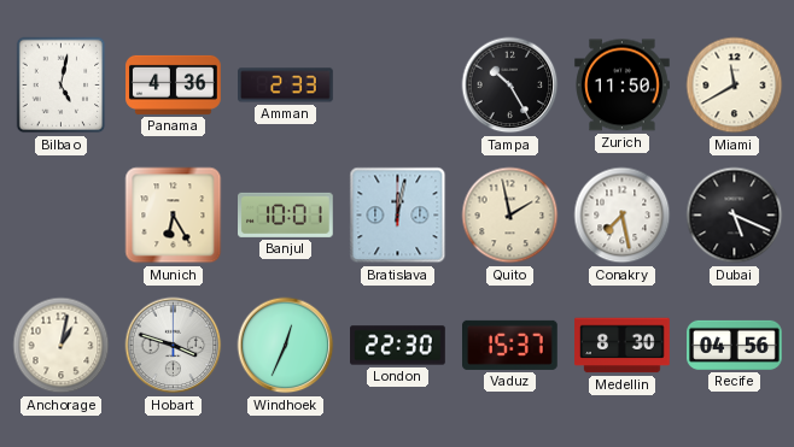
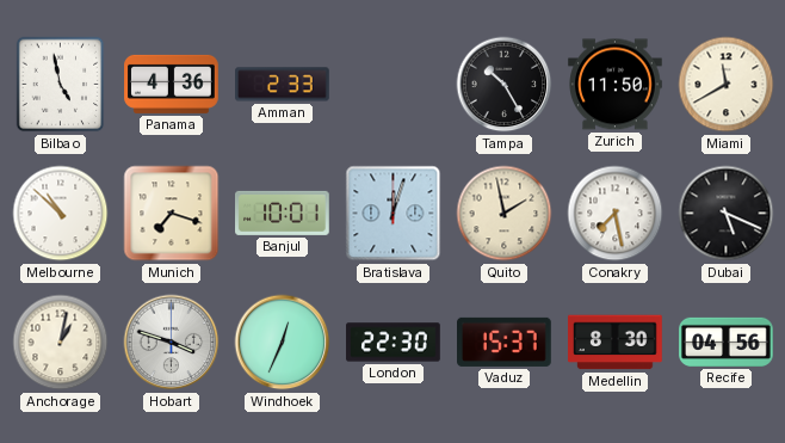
Bilbao: 5:02 -> 4:58 (61, 85)
Melbourne: none -> 10:52 (61, 214)
Munich: 6:25 -> 7:18 (172, 214)
Bratislava: 12:02 -> 12:03 (394, 214)
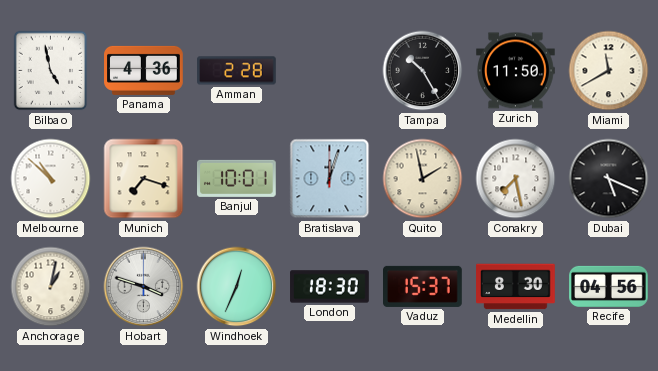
Amman: 2:33 -> 2:28 (237, 71)
London: 22:30 -> 18:30 (330, 287)
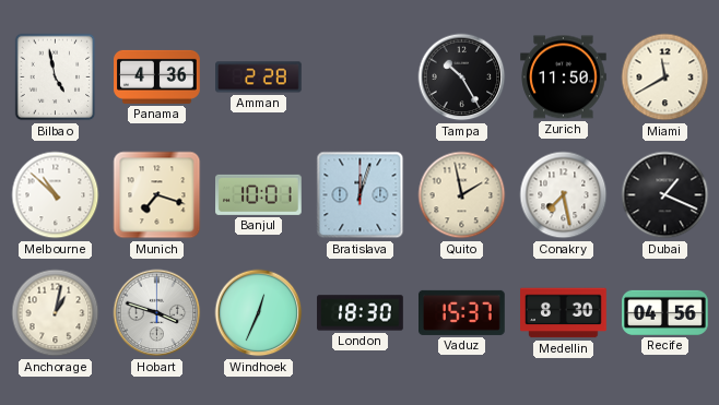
Dubai: 5:19 -> 1:19 (665, 195)
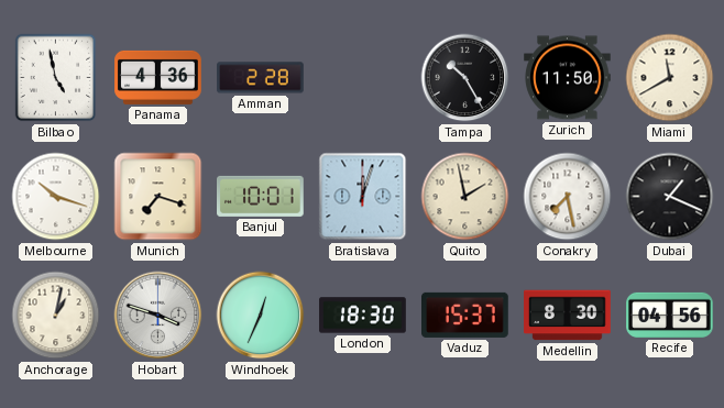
Melbourne: 10:52 -> 10:18 (56, 197)
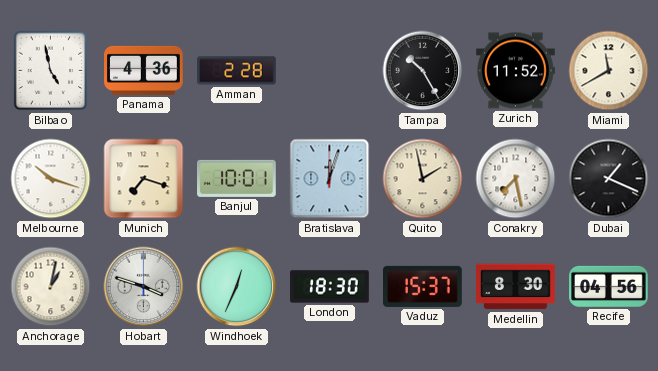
Zurich: 11:50 -> 11:52 (516, 71)
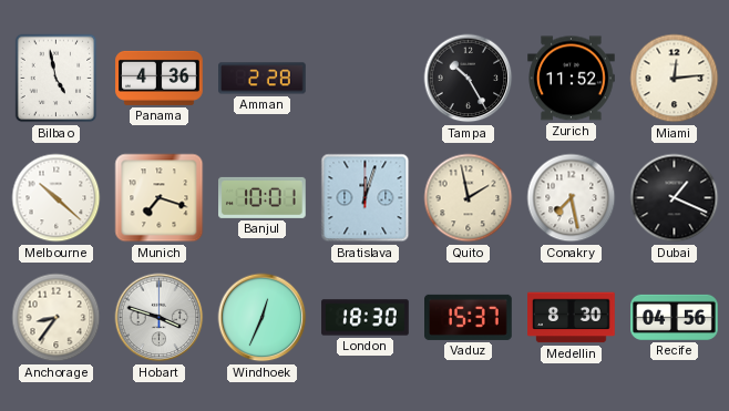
Miami: 11:40 -> 12:14 (675, 79)
Melbourne: 10:18 -> 10:22 (57, 198)
Anchorage: 1:02 -> 8:36 (57, 318)
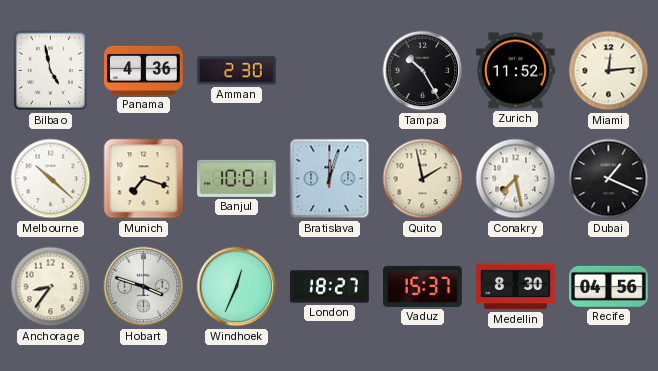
Amman: 2:28 -> 2:30 (237, 71)
London: 18:30 -> 18:27 (330, 287)
